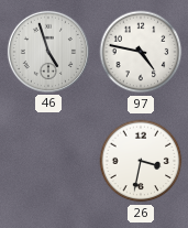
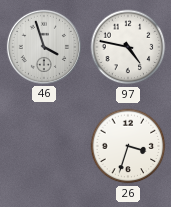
46: 4:57 -> 3:57 (44, 47)
26: 3:32 -> 3:33 (128, 146)
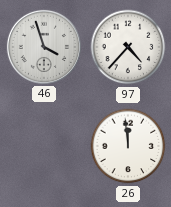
97: 4:47 -> 4:37 (128, 47)
26: 3:33 -> 11:59 (128, 146)
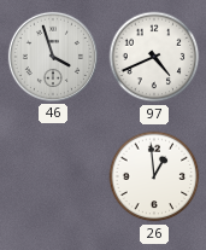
97: 4:37 -> 4:41 (154, 57)
26: 11:59 -> 12:59 (154, 176)
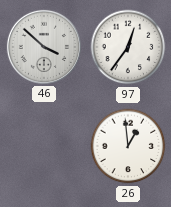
46: 3:57 -> 3:52 (44, 47)
97: 4:41 -> 12:36 (128, 47)
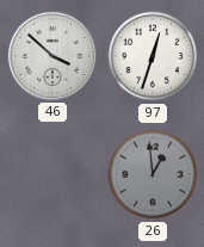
97: 12:36 -> 12:33 (153, 56)
26 dial: white -> grey (153, 174)
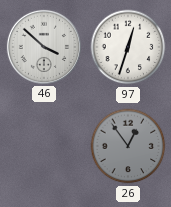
26: 12:59 -> 12:54 (128, 146)
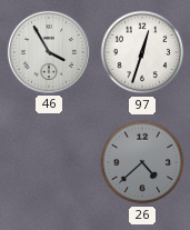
46: 3:52 -> 3:55 (49, 52)
26: 12:54 -> 4:38 (142, 162)
